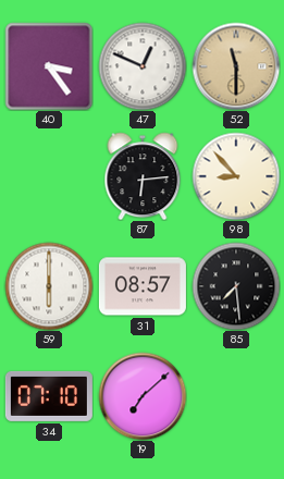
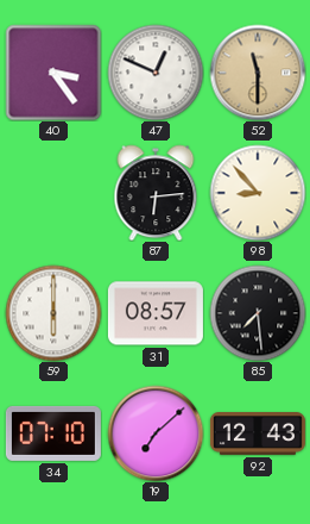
92: none -> 12:43 (258, 435)
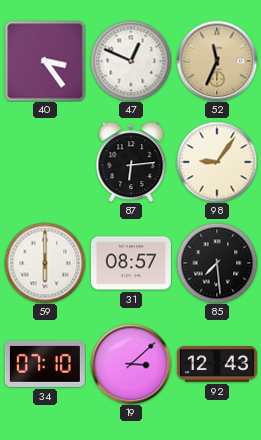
52: 11:30 -> 11:34 (217, 61)
98: 8:53 -> 9:06 (217, 162)
19: 7:08 -> 3:08 (131, 364)
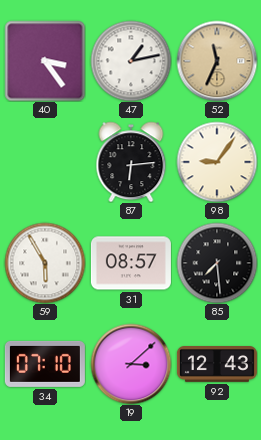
47: 12:49 -> 1:13 (131, 61)
59: 6:00 -> 5:55 (45, 263)
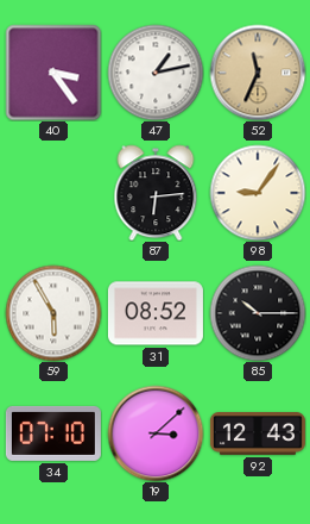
31: 08:57 -> 08:52 (156, 313)
85: 7:29 -> 10:15 (258, 313)
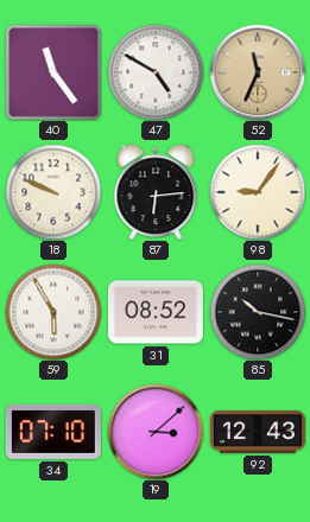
40: 3:24 -> 11:24 (53, 72)
47: 1:13 -> 4:50 (156, 72)
18: none -> 9:49 (53, 192)
85: 10:15 -> 10:17 (258, 312)
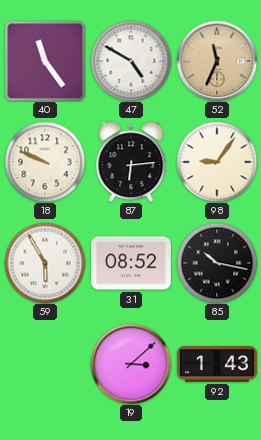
34: 07:10 -> none (53, 432)
92: 12:43 -> 1:43 (217, 365)
